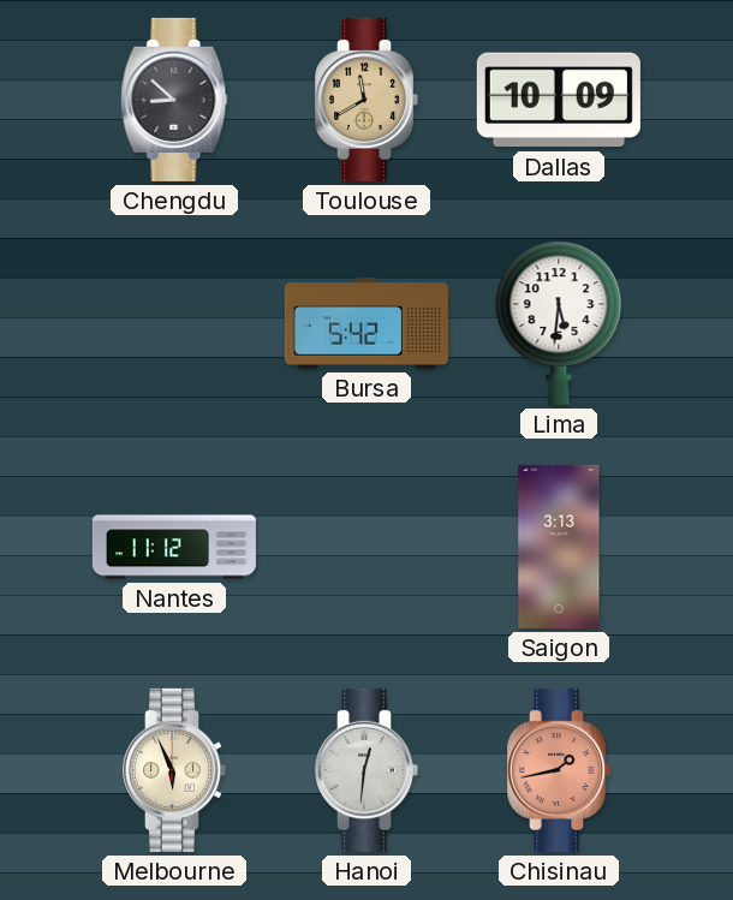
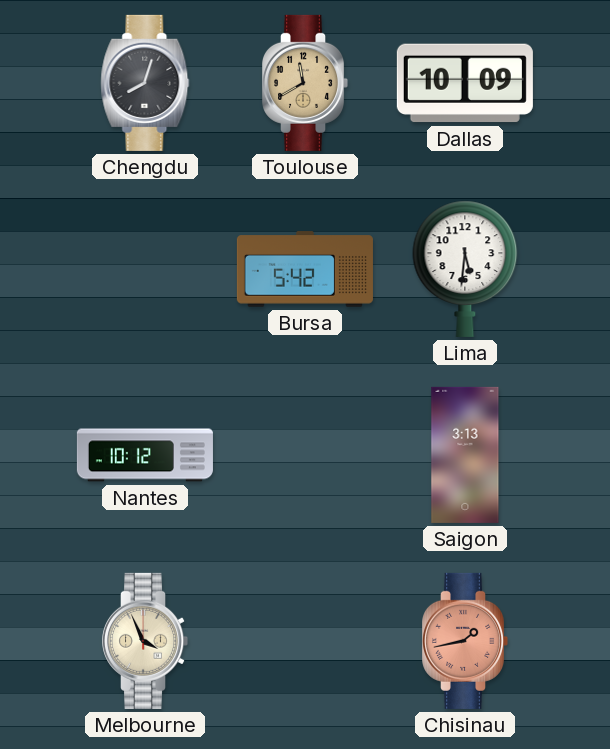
Chengdu: 8:52 -> 8:03 (145, 83)
Nantes: 11:12 -> 10:12 (145, 455)
Melbourne: 5:56 -> 3:56 (146, 641)
Hanoi: 12:31 -> none (368, 770)
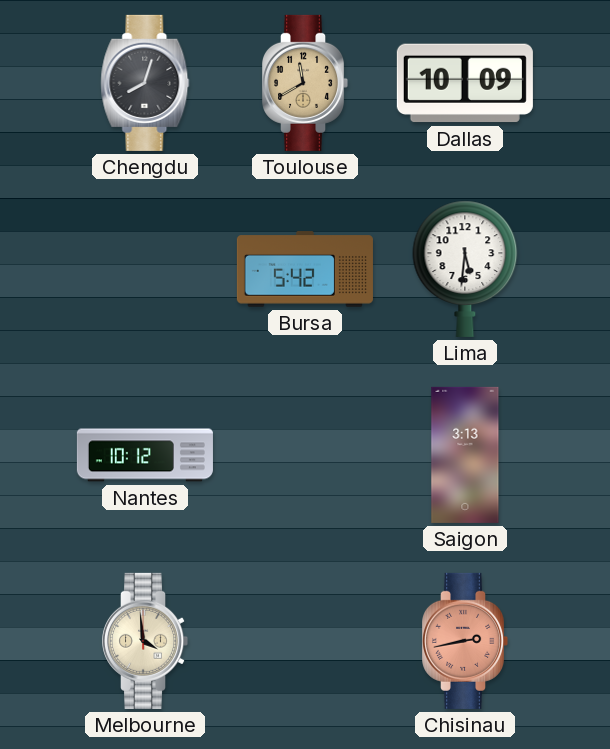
Melbourne: 3:56 -> 3:59 (146, 641)
Chisinau: 1:43 -> 2:43 (466, 641)
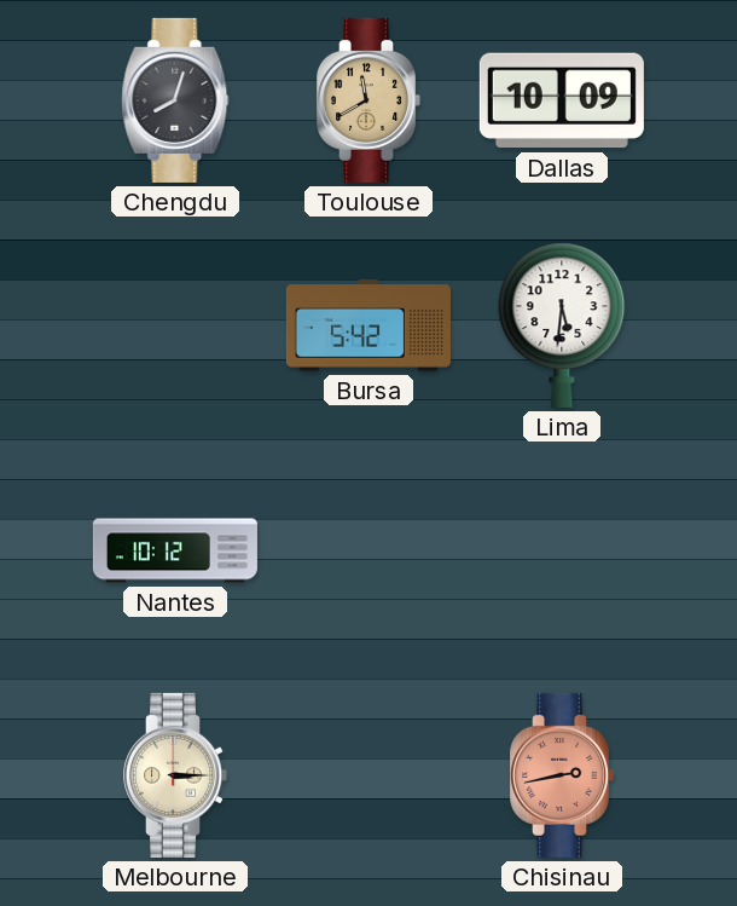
Saigon: 3:13 -> none (465, 455)
Melbourne: 3:59 -> 3:15 (176, 775)
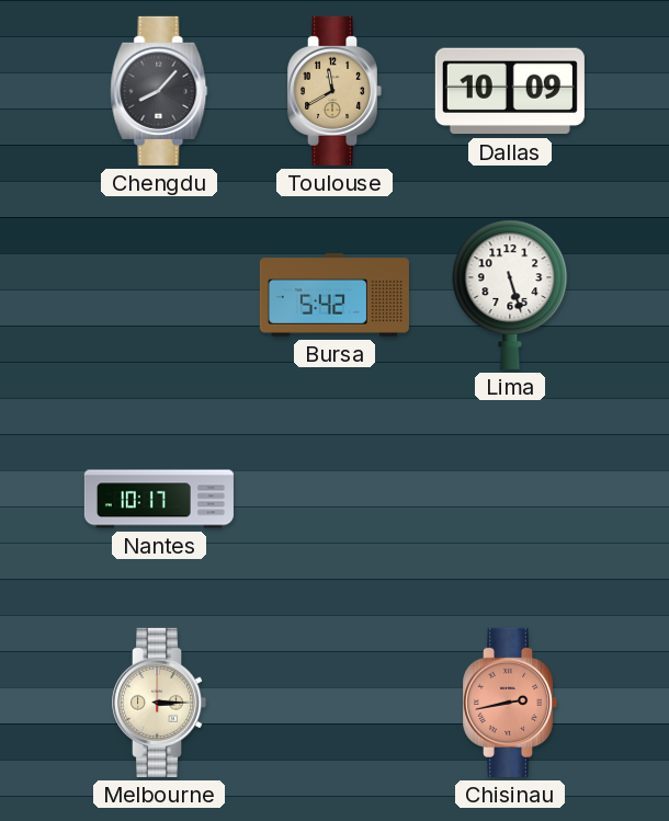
Chengdu: 8:03 -> 8:07 (159, 91)
Lima: 5:31 -> 5:27 (510, 295)
Nantes: 10:12 -> 10:17 (159, 499)
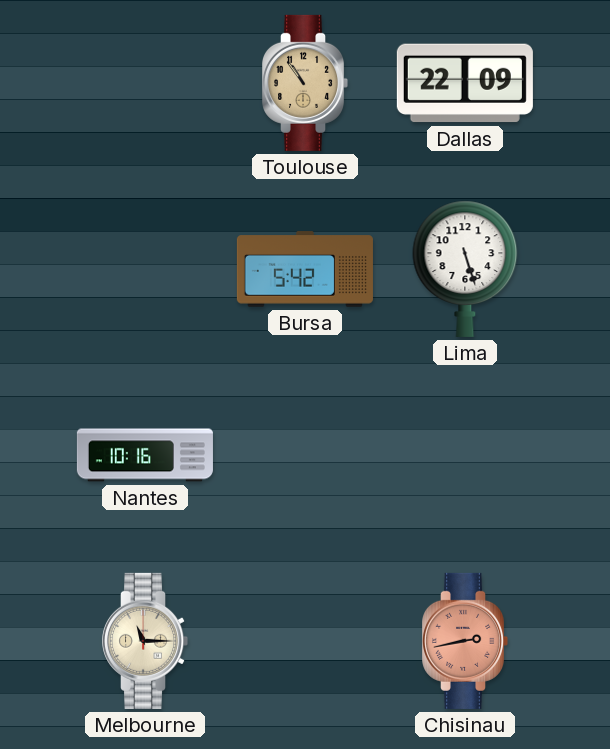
Chengdu: 8:07 -> none (159, 91)
Toulouse: 11:40 -> 10:54 (306, 83)
Dallas: 10:09 -> 22:09 (465, 83)
Nantes: 10:17 -> 10:16 (145, 455)
Melbourne: 3:15 -> 11:15 (146, 641)
